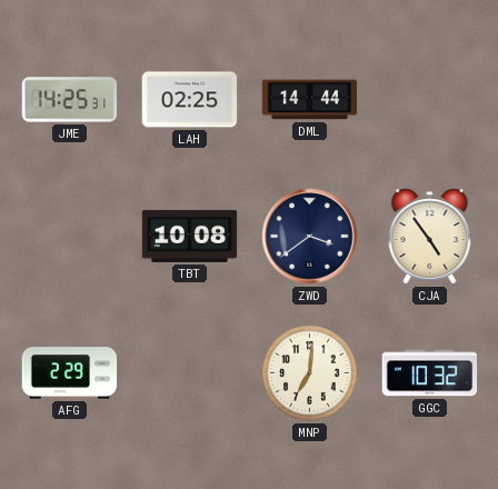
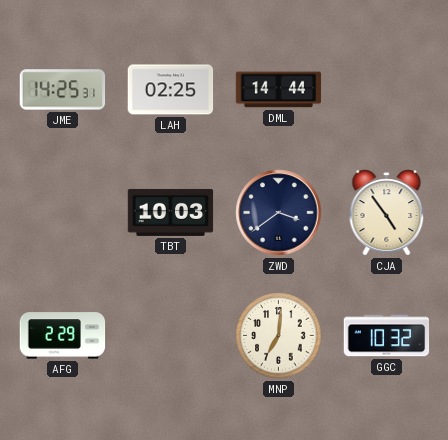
TBT: 10:08 -> 10:03 (171, 212)
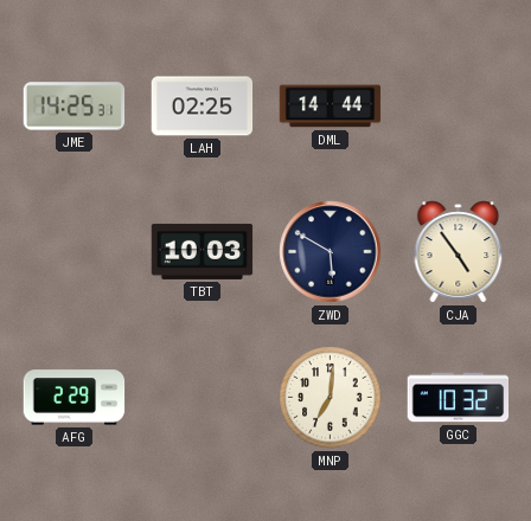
ZWD: 3:39 -> 5:50 (331, 252)
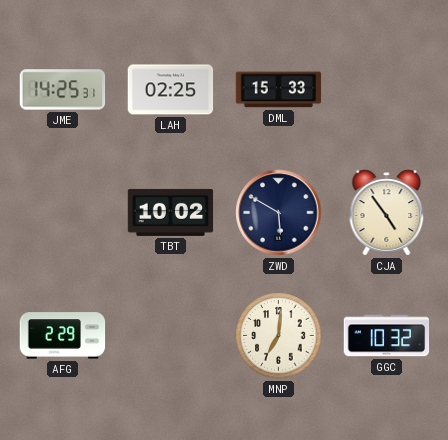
DML: 14:44 -> 15:33 (279, 90)
TBT: 10:03 -> 10:02 (171, 212)
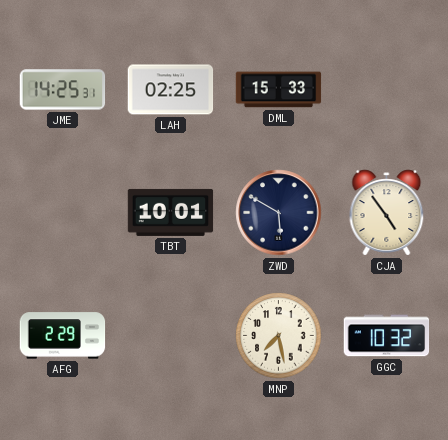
TBT: 10:02 -> 10:01 (171, 212)
MNP: 7:01 -> 7:28 (279, 336)
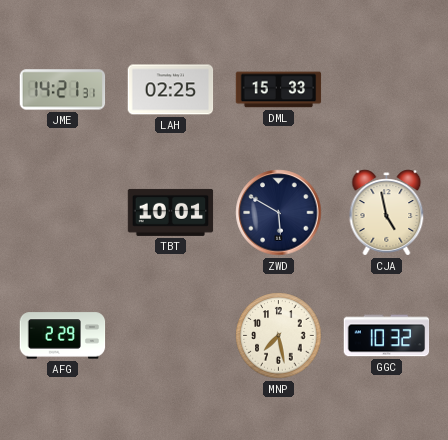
JME: 14:25 -> 14:21 (63, 90)
CJA: 4:54 -> 4:58 (387, 213)
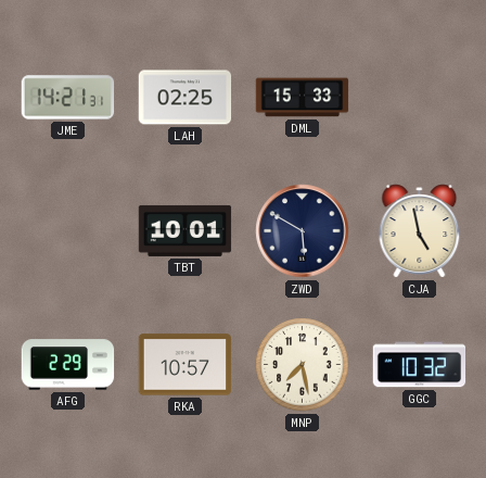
RKA: none -> 10:57 (186, 365)
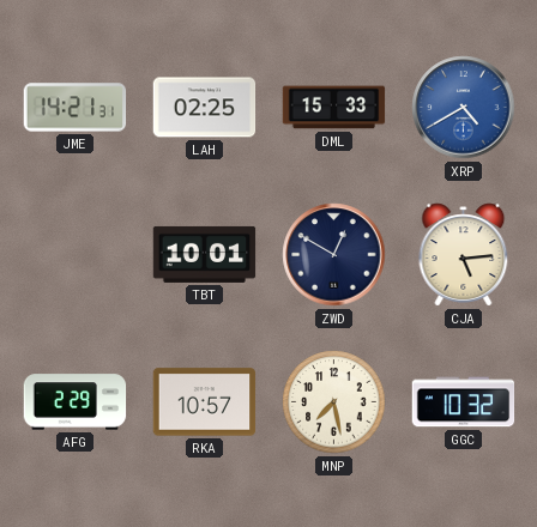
XRP: none -> 4:40 (464, 108)
ZWD: 5:50 -> 12:50 (334, 255)
CJA: 4:58 -> 5:14 (464, 255)
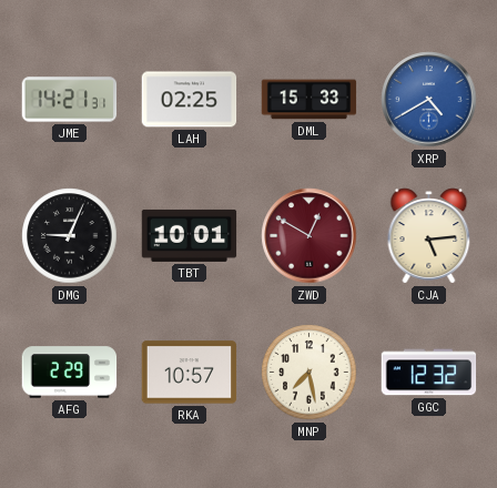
DMG: none -> 9:04 (70, 236)
ZWD dial: navy -> burgundy (310, 236)
GGC: 10:32 -> 12:32 (429, 373)
